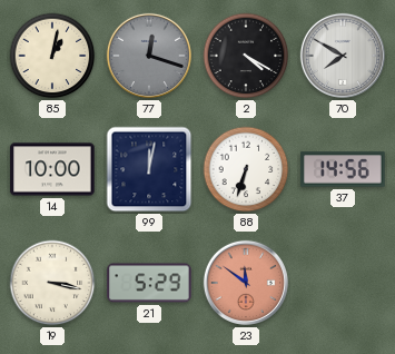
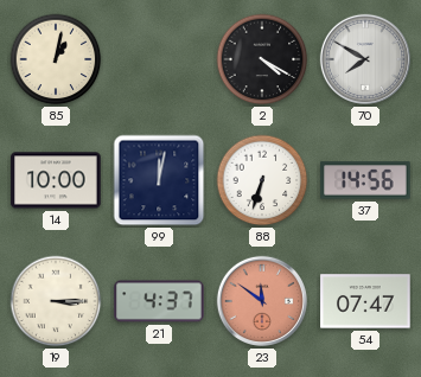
77: 12:18 -> none (149, 56)
19: 3:17 -> 3:15 (56, 301)
21: 5:29 -> 4:37 (159, 301)
54: none -> 07:47 (365, 301)
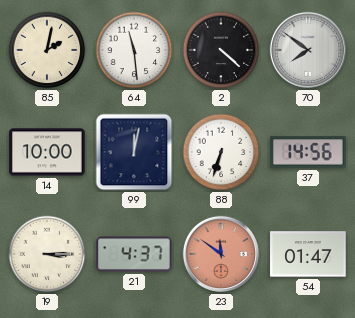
85: 1:02 -> 2:02 (47, 50)
64: none -> 11:29 (134, 50)
2: 4:20 -> 4:22 (221, 50)
70: 7:50 -> 7:51 (308, 50)
54: 07:47 -> 01:47 (308, 254)
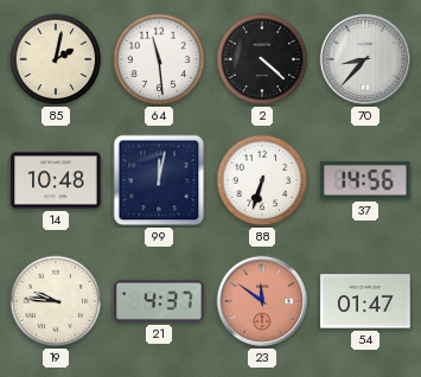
70: 7:51 -> 8:37 (365, 59)
14: 10:00 -> 10:48 (56, 180)
19: 3:15 -> 9:46 (56, 301)
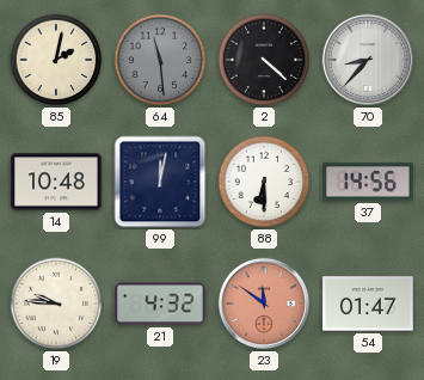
64 dial: white -> grey (160, 60)
88: 6:33 -> 6:30 (264, 182)
21: 4:37 -> 4:32 (160, 304)
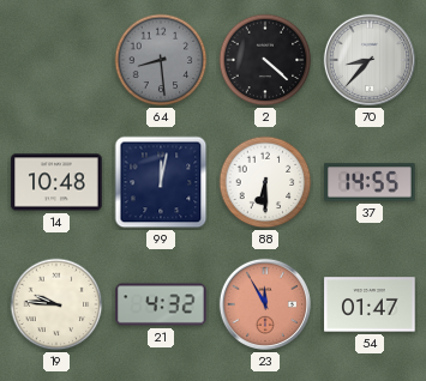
85: 2:02 -> none (56, 60)
64: 11:29 -> 8:29 (161, 60)
37: 14:56 -> 14:55 (370, 182)
23: 11:51 -> 11:55 (265, 304)
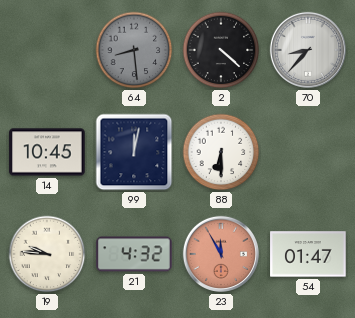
14: 10:48 -> 10:45 (47, 152)
37: 14:55 -> none (370, 182)
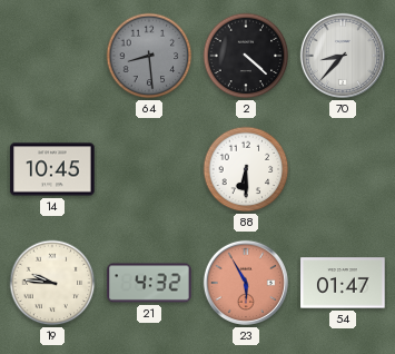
99: 12:02 -> none (134, 152)
23: 11:55 -> 5:55 (246, 283)
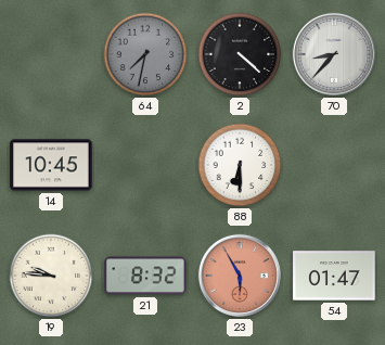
64: 8:29 -> 7:32 (145, 54)
21: 4:32 -> 8:32 (145, 276)
